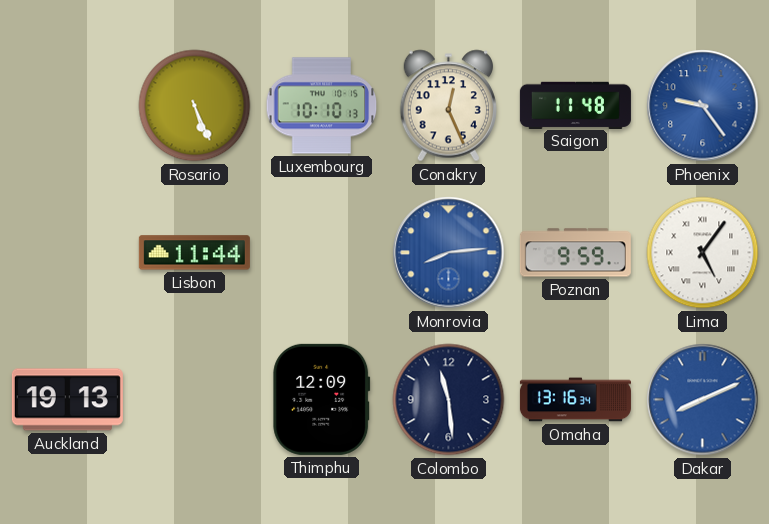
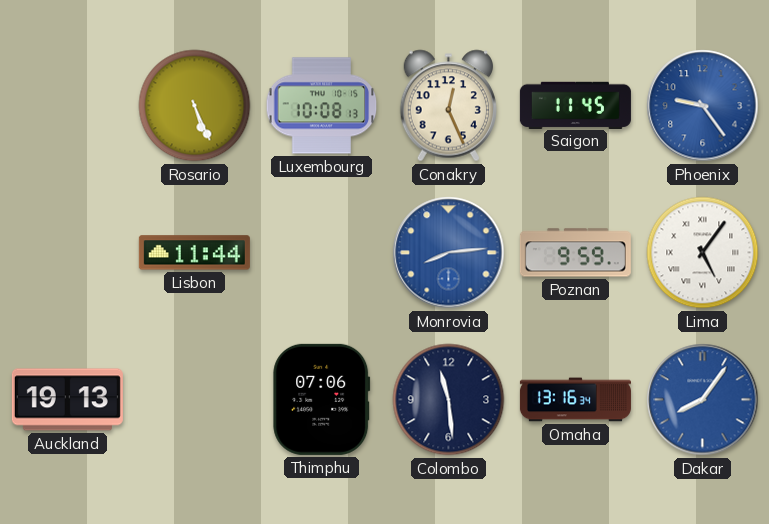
Luxembourg: 10:10 -> 10:08 (322, 106)
Saigon: 11:48 -> 11:45 (575, 105)
Thimphu: 12:09 -> 07:06 (322, 399)
Dakar: 8:11 -> 8:06 (703, 400)
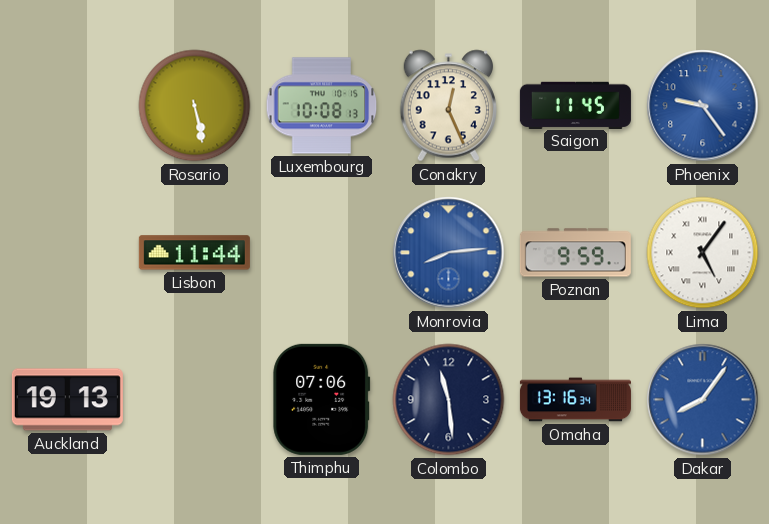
Rosario: 5:26 -> 5:28 (195, 106)
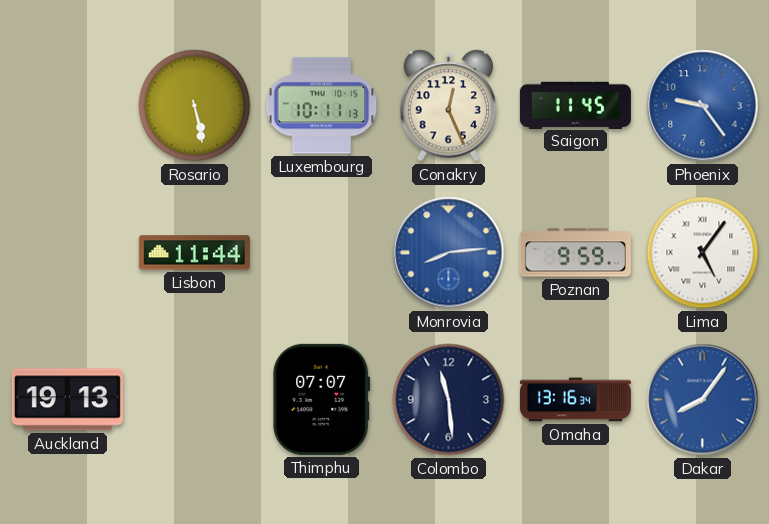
Luxembourg: 10:08 -> 10:11 (322, 106)
Thimphu: 07:06 -> 07:07 (322, 399)
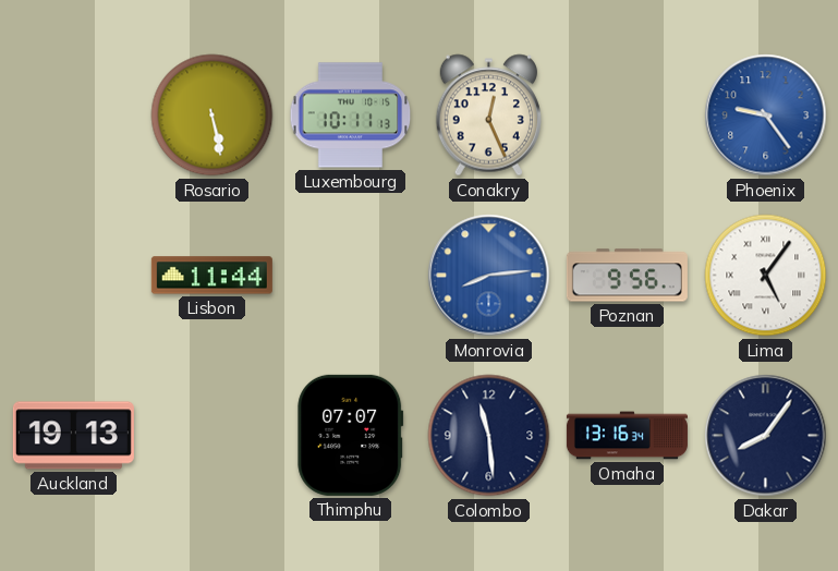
Saigon: 11:45 -> none (575, 105)
Poznan: 9:59 -> 9:56 (627, 276)
Dakar dial: blue -> navy (766, 436)
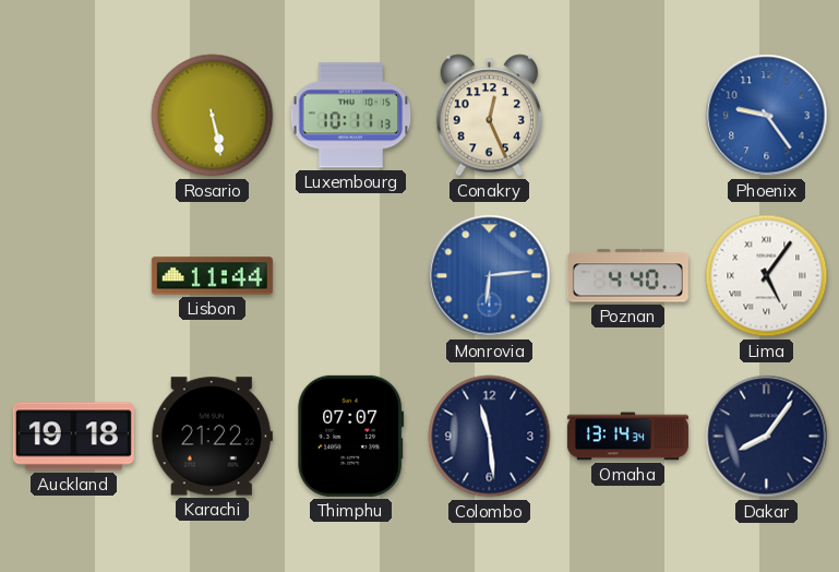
Monrovia: 8:14 -> 6:14 (490, 276)
Poznan: 9:56 -> 4:40 (627, 276)
Auckland: 19:13 -> 19:18 (73, 437)
Karachi: none -> 21:22 (212, 437)
Omaha: 13:16 -> 13:14 (627, 437)
